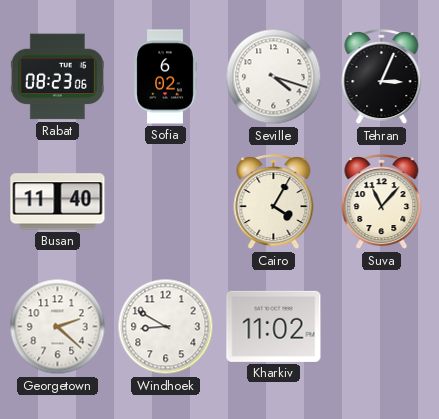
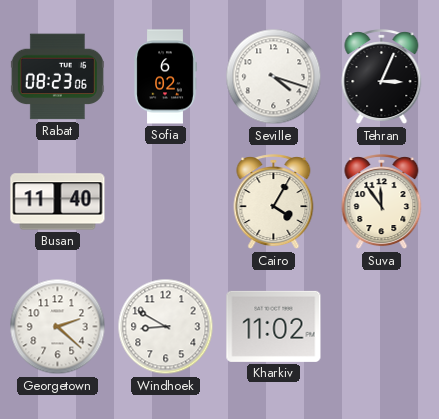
Suva: 11:07 -> 11:54 (382, 202)
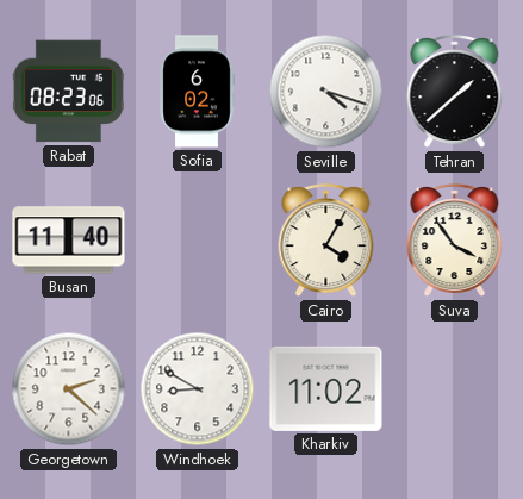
Tehran: 3:04 -> 1:38 (455, 92)
Suva: 11:54 -> 3:54 (455, 241)
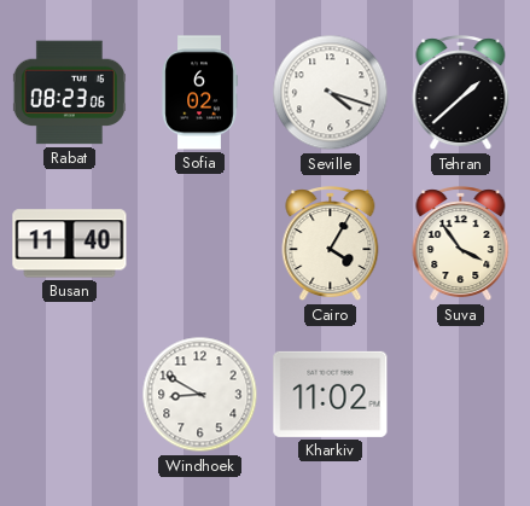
Georgetown: 2:22 -> none (69, 389)
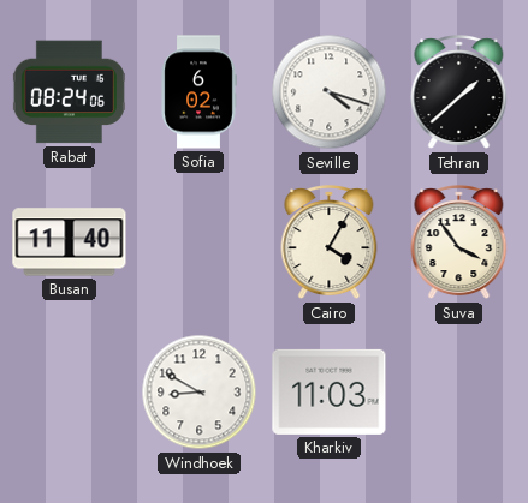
Rabat: 08:23 -> 08:24 (69, 92)
Kharkiv: 11:02 -> 11:03 (330, 391)
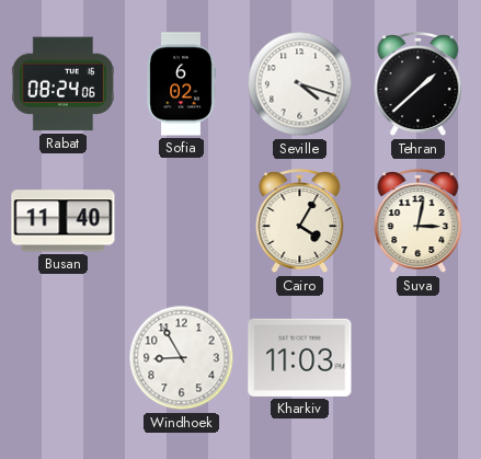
Suva: 3:54 -> 3:02 (419, 221)
Windhoek: 8:50 -> 8:55 (182, 358)
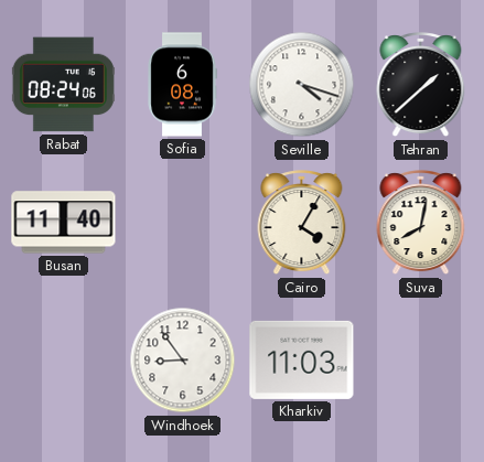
Sofia: 6:02 -> 6:08 (182, 85)
Suva: 3:02 -> 8:02 (421, 223)
Windhoek: 8:55 -> 8:54 (183, 361)
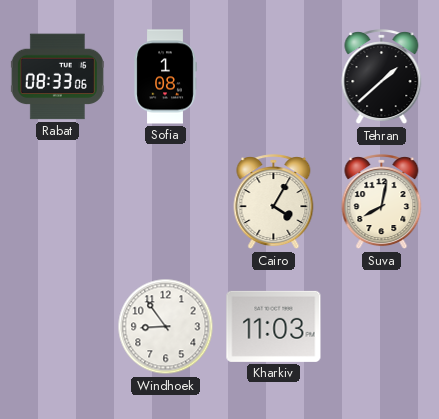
Rabat: 08:24 -> 08:33 (57, 77)
Sofia: 6:08 -> 1:08 (165, 77)
Seville: 4:18 -> none (302, 85)
Busan: 11:40 -> none (64, 223)
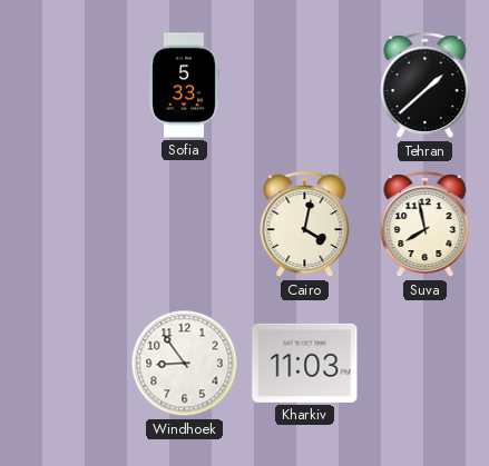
Rabat: 08:33 -> none (57, 77)
Sofia: 1:08 -> 5:33 (184, 86)
Cairo: 4:05 -> 4:02 (305, 225)
Suva: 8:02 -> 7:58 (426, 225)
